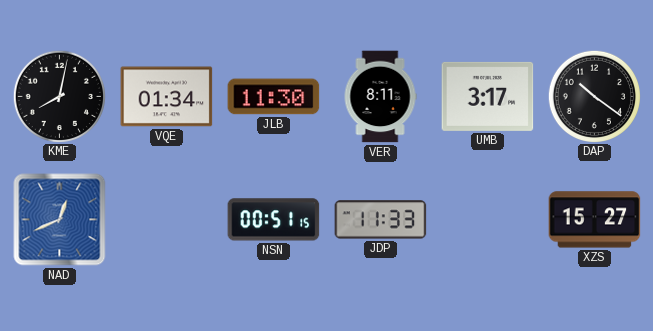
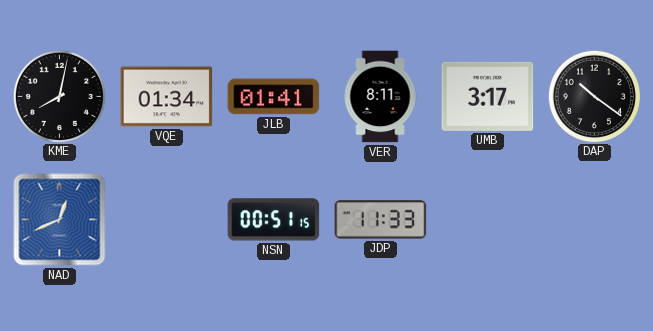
JLB: 11:30 -> 01:41 (274, 97)
XZS: 15:27 -> none (595, 220)
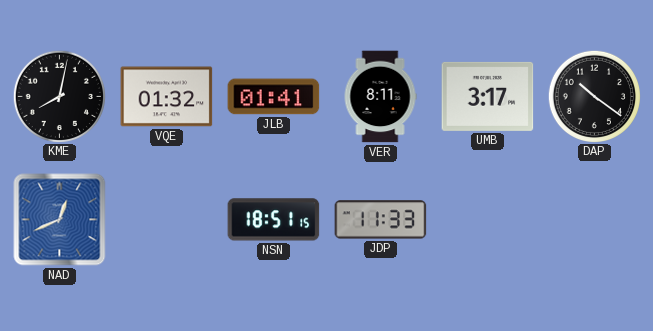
VQE: 01:34 -> 01:32 (167, 97)
NSN: 00:51 -> 18:51 (274, 220)
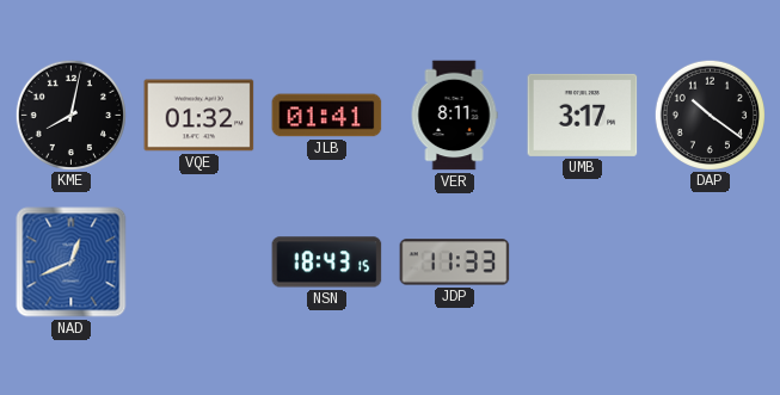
NSN: 18:51 -> 18:43 (327, 263)
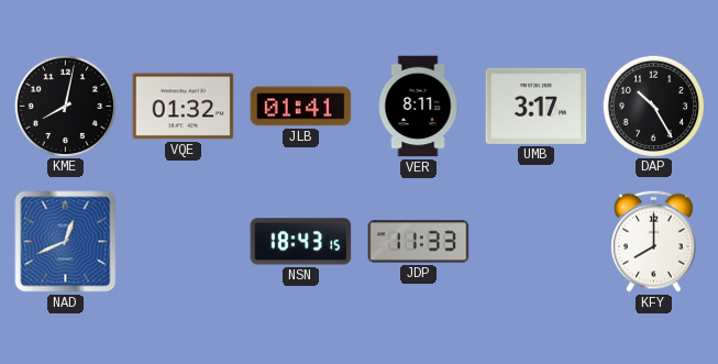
DAP: 10:21 -> 10:25 (653, 106)
KFY: none -> 8:00 (654, 241)
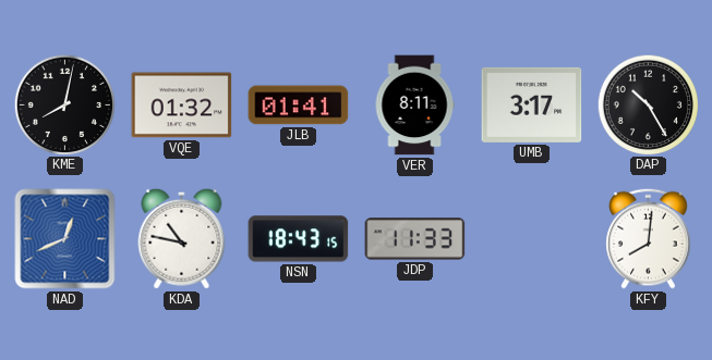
KDA: none -> 10:47 (182, 238)
KFY: 8:00 -> 8:01 (649, 238)
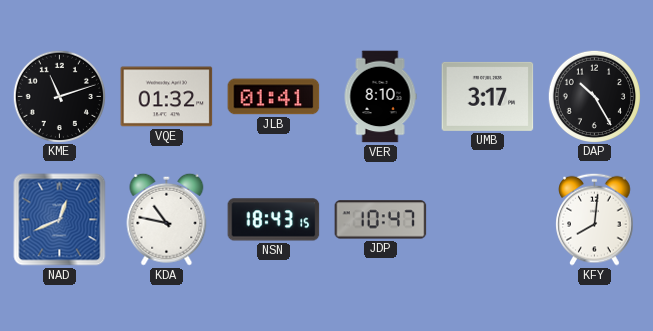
KME: 8:02 -> 11:12 (59, 96)
VER: 8:11 -> 8:10 (380, 97)
JDP: 11:33 -> 10:47 (381, 220)
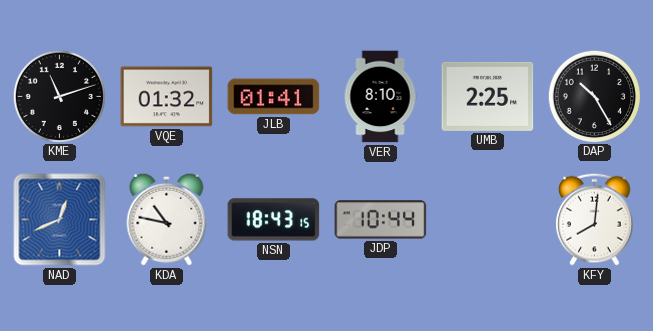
UMB: 3:17 -> 2:25 (488, 96)
JDP: 10:47 -> 10:44 (381, 220)
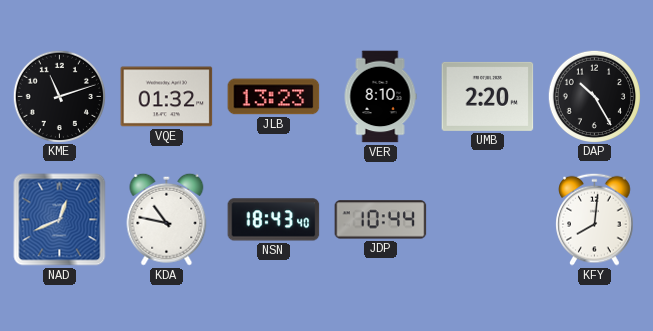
JLB: 01:41 -> 13:23 (274, 97)
UMB: 2:25 -> 2:20 (488, 96)
NSN: 18:43:15 -> 18:43:40 (274, 220)
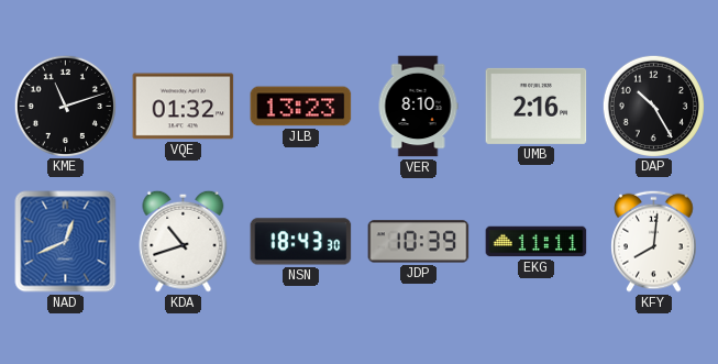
UMB: 2:20 -> 2:16 (537, 106)
KDA: 10:47 -> 10:42 (184, 241)
NSN: 18:43:40 -> 18:43:30 (301, 242)
JDP: 10:44 -> 10:39 (419, 242)
EKG: none -> 11:11 (537, 242)
